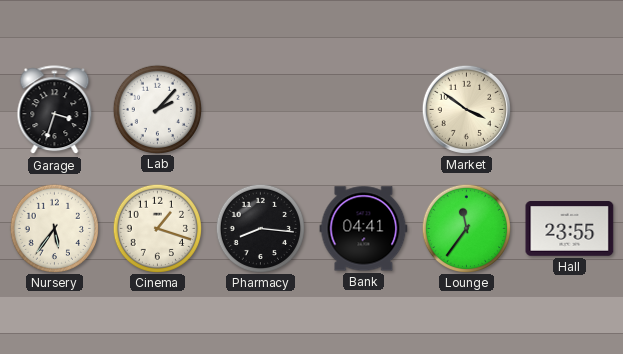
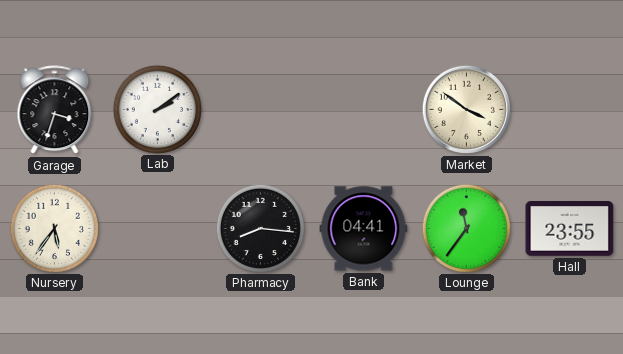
Lab: 2:07 -> 2:09 (157, 109)
Cinema: 1:18 -> none (157, 228)
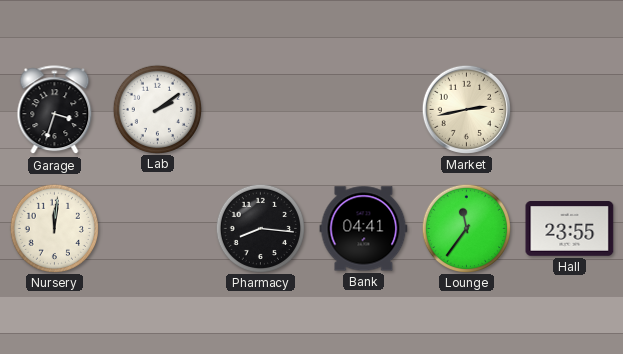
Market: 3:51 -> 2:43 (466, 109)
Nursery: 5:36 -> 12:01 (54, 228)
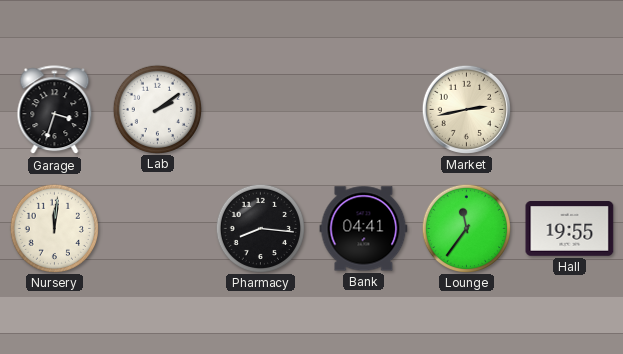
Hall: 23:55 -> 19:55 (570, 229)
